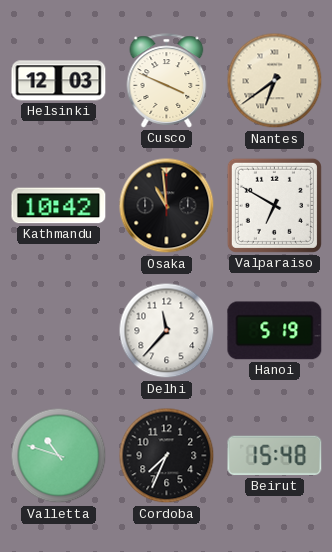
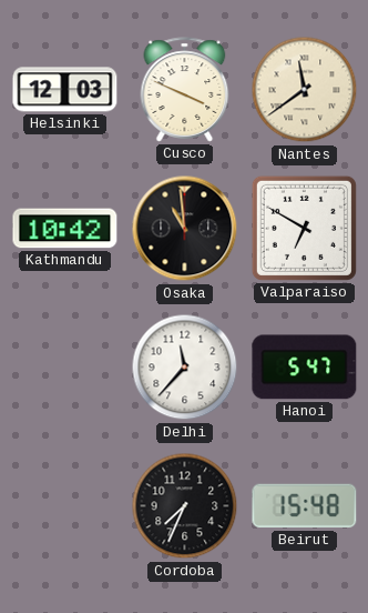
Nantes: 6:39 -> 11:39 (305, 90)
Hanoi: 5:19 -> 5:47 (305, 368)
Valletta: 10:48 -> none (59, 456)
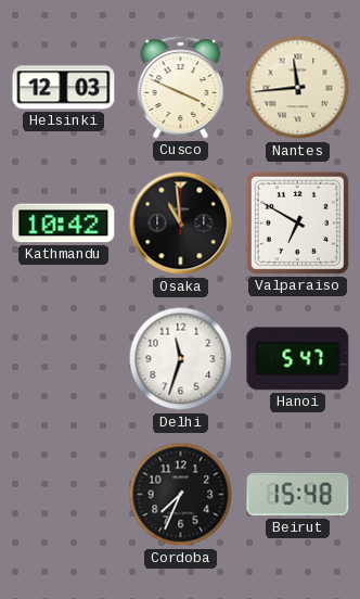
Nantes: 11:39 -> 11:44 (298, 88)
Delhi: 11:37 -> 11:33 (181, 359)
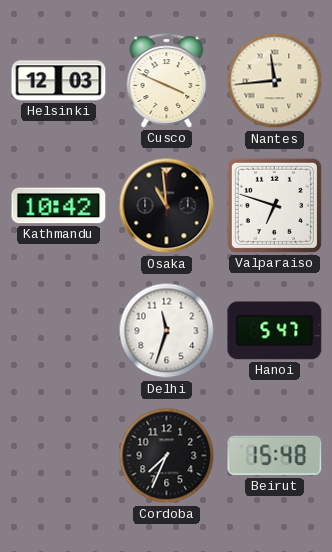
Valparaiso: 6:50 -> 6:48 (274, 205)
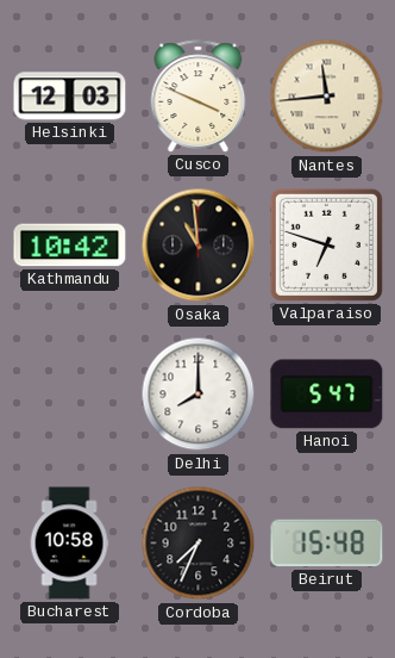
Delhi: 11:33 -> 8:00 (199, 395)
Bucharest: none -> 10:58 (69, 544)
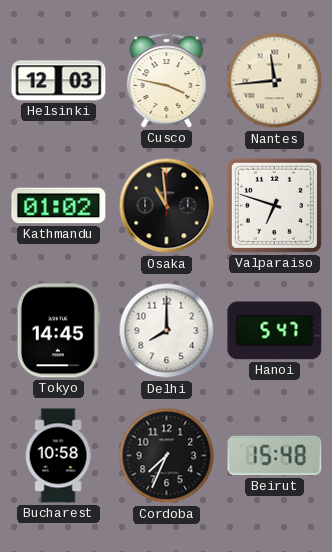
Cusco: 3:49 -> 3:47 (167, 81)
Kathmandu: 10:42 -> 01:02 (59, 206)
Tokyo: none -> 14:45 (58, 331)
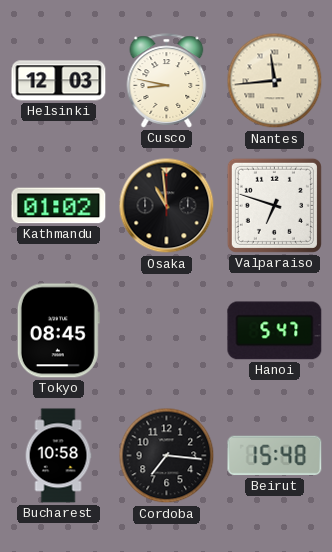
Cusco: 3:47 -> 8:47 (167, 81)
Tokyo: 14:45 -> 08:45 (58, 331)
Delhi: 8:00 -> none (167, 331)
Cordoba: 7:34 -> 7:16 (167, 456)
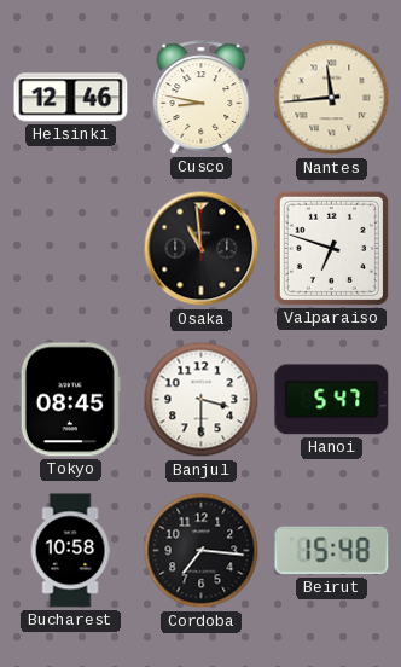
Helsinki: 12:03 -> 12:46 (71, 98)
Kathmandu: 01:02 -> none (59, 206)
Banjul: none -> 3:30 (202, 400)
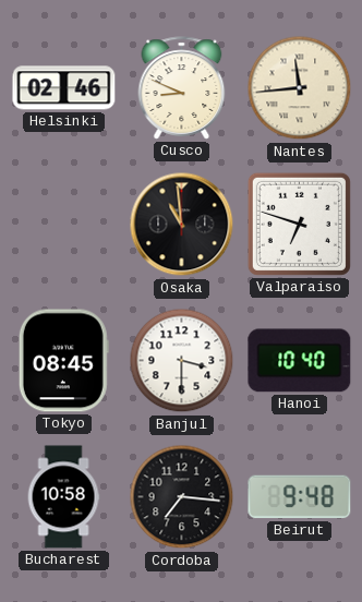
Helsinki: 12:46 -> 02:46 (64, 88)
Cusco: 8:47 -> 8:49 (182, 88)
Hanoi: 5:47 -> 10:40 (300, 361)
Beirut: 15:48 -> 9:48 (300, 497)
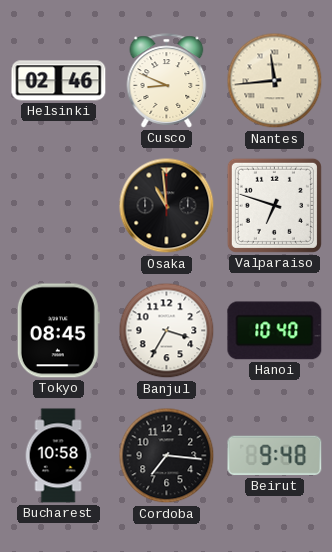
Banjul: 3:30 -> 3:35 (167, 331)
